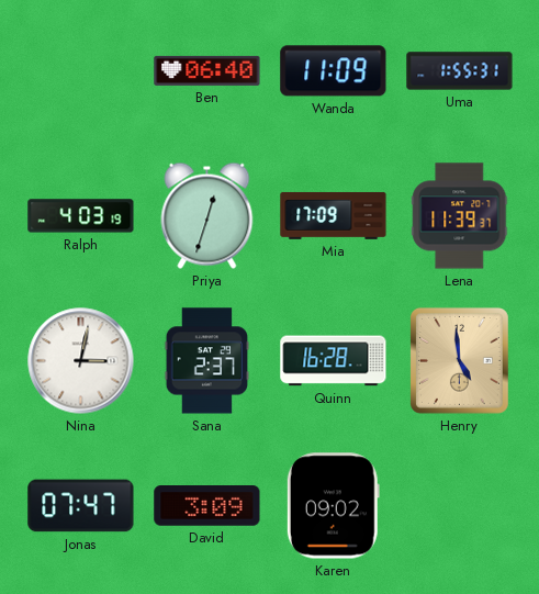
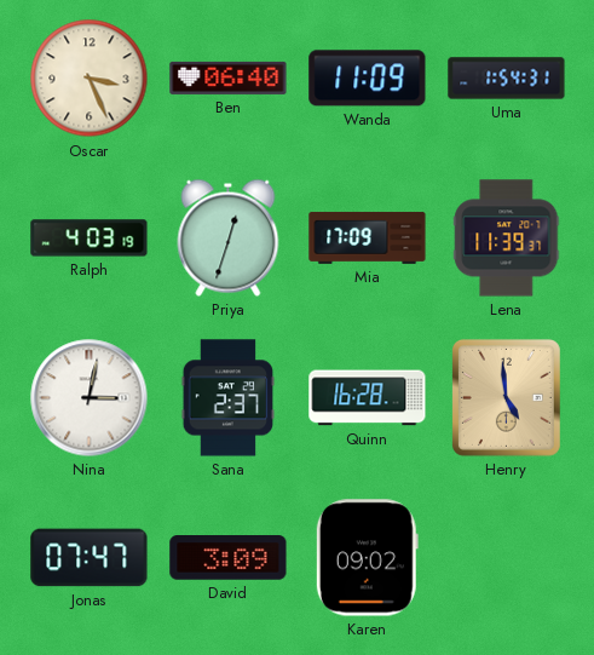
Oscar: none -> 3:26 (90, 79)
Uma: 1:55 -> 1:54 (507, 79)
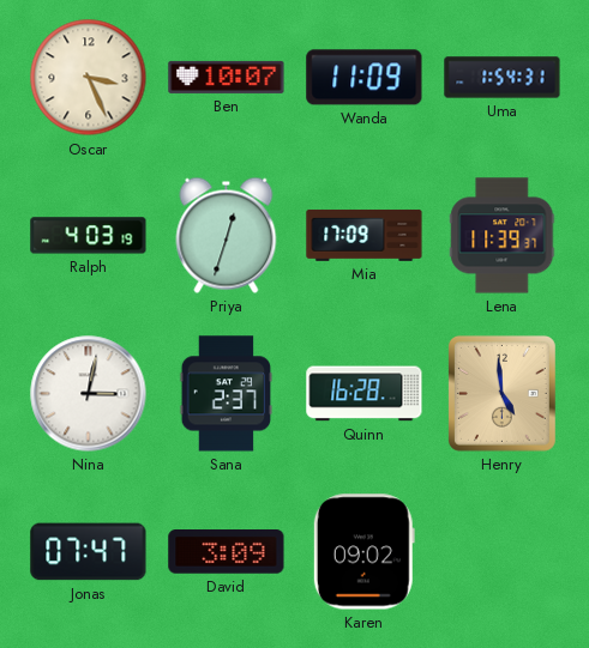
Ben: 06:40 -> 10:07 (227, 77)
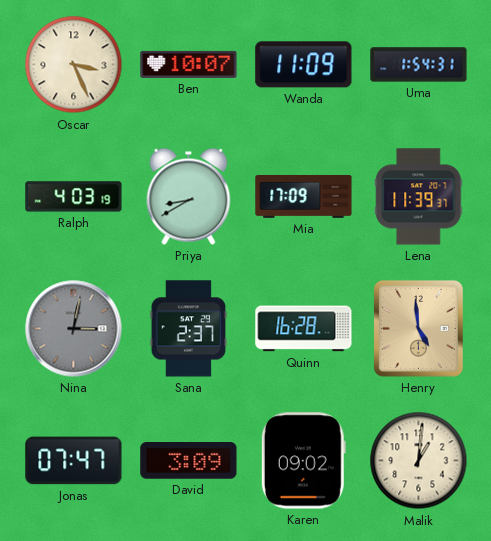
Priya: 12:33 -> 8:40 (189, 196)
Nina dial: white -> grey (74, 329)
Malik: none -> 1:01 (419, 461)
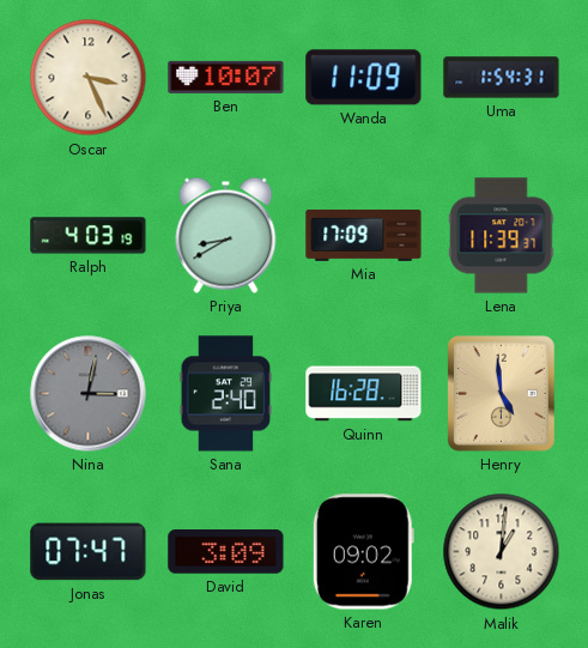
Sana: 2:37 -> 2:40 (226, 394)
